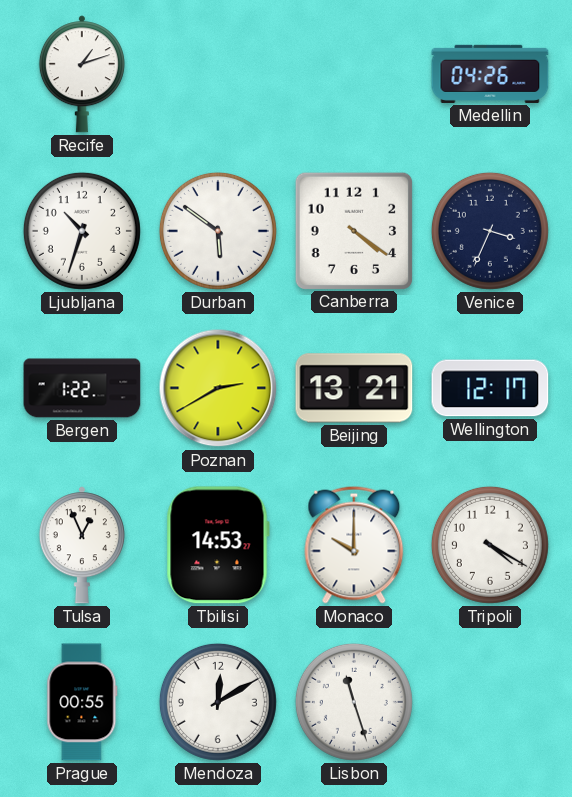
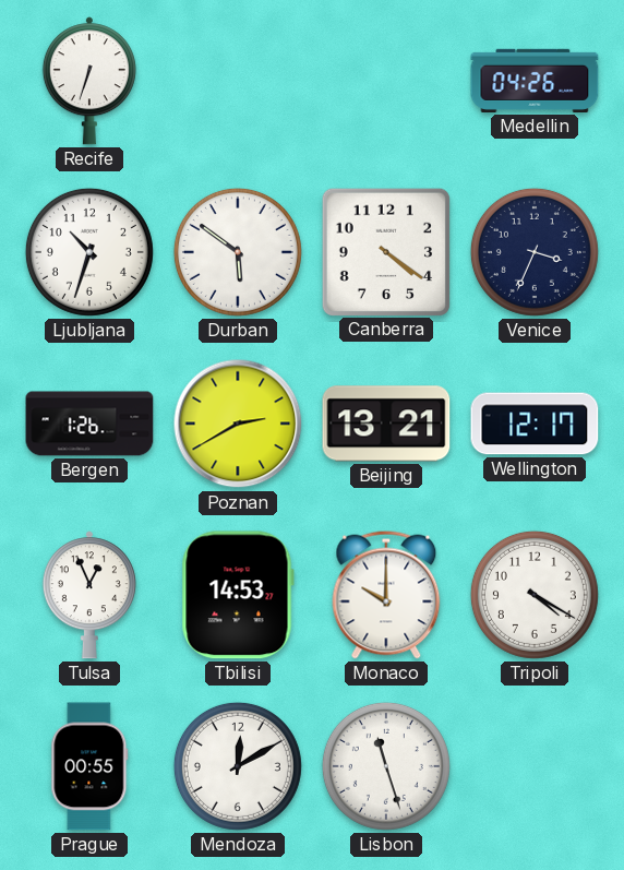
Recife: 1:12 -> 6:33 (89, 81)
Bergen: 1:22 -> 1:26 (89, 424)
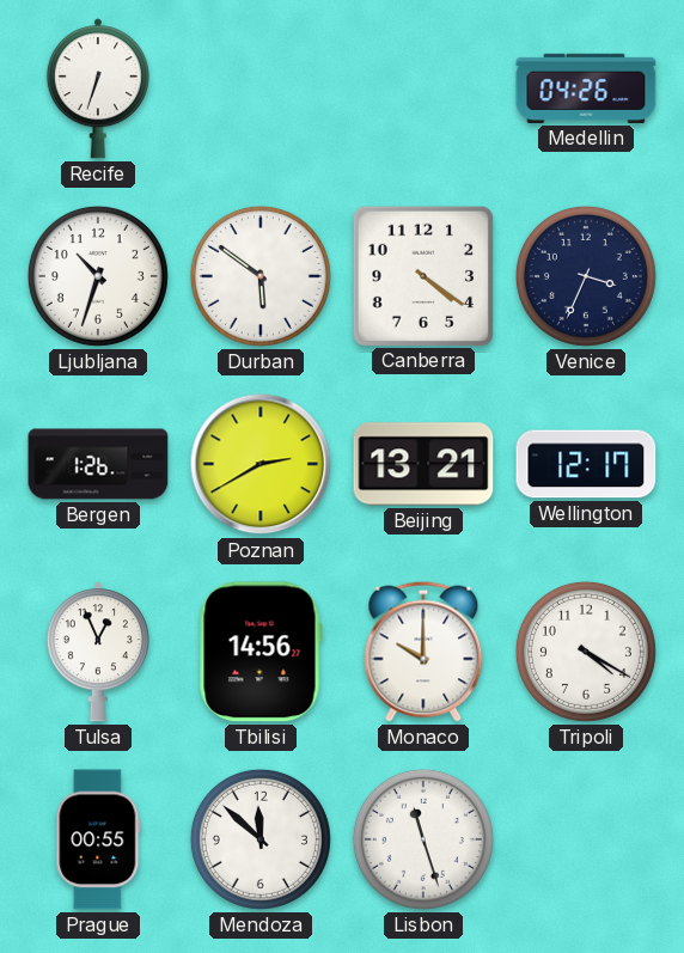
Tbilisi: 14:53 -> 14:56 (261, 652)
Mendoza: 12:10 -> 11:52 (261, 839)
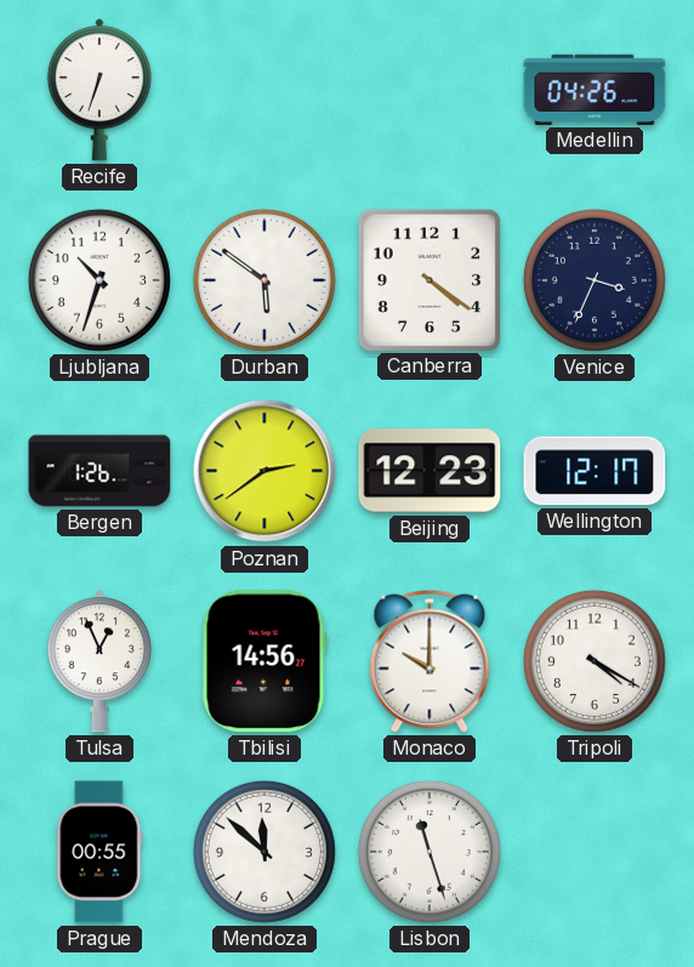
Poznan: 2:40 -> 2:39 (264, 471)
Beijing: 13:21 -> 12:23 (430, 471)
